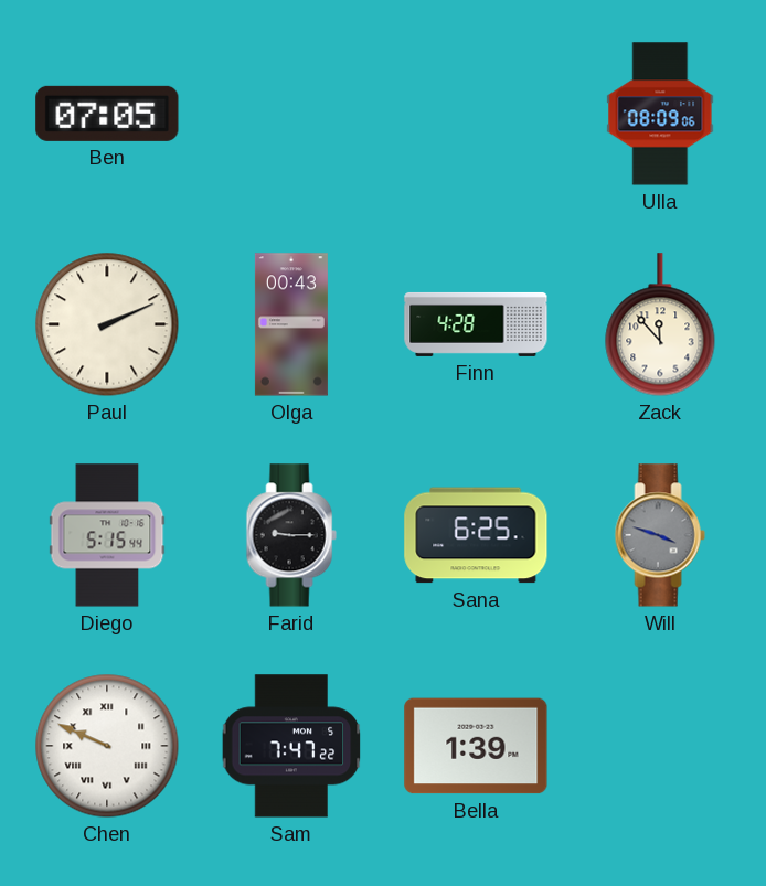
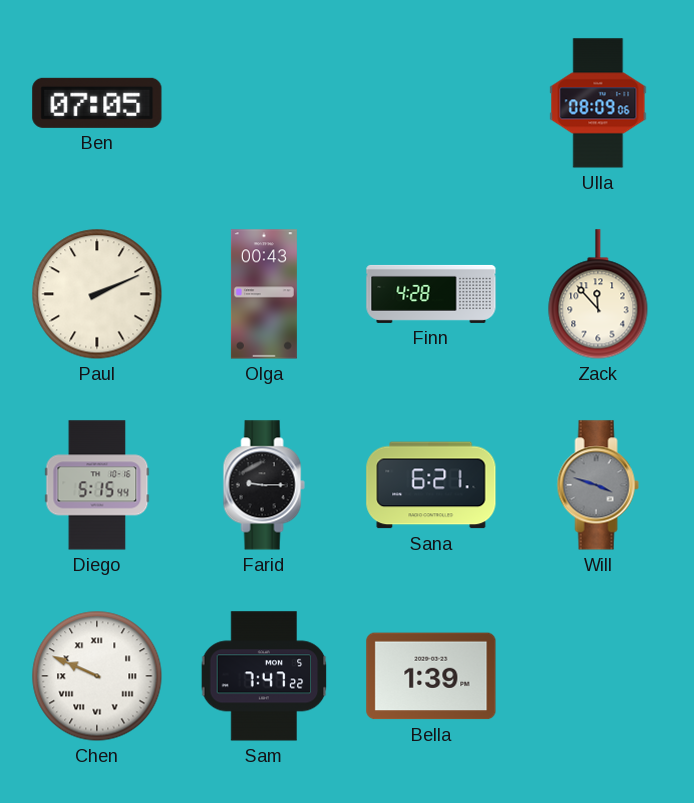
Sana: 6:25 -> 6:21 (431, 485)
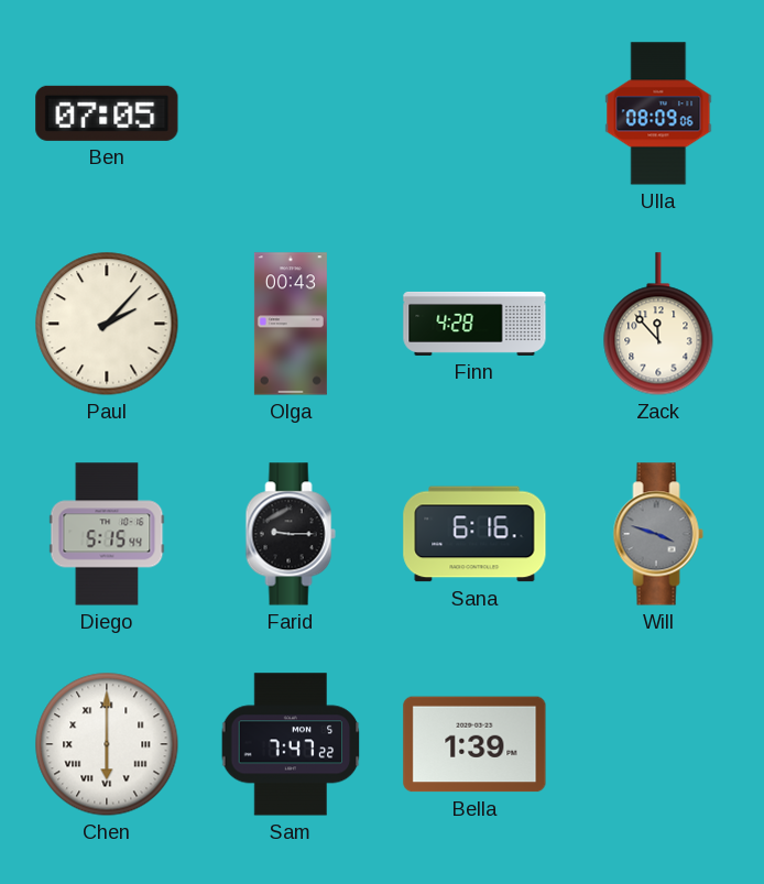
Paul: 2:11 -> 2:07 (107, 324)
Sana: 6:21 -> 6:16 (474, 534)
Chen: 9:49 -> 6:00 (107, 744)
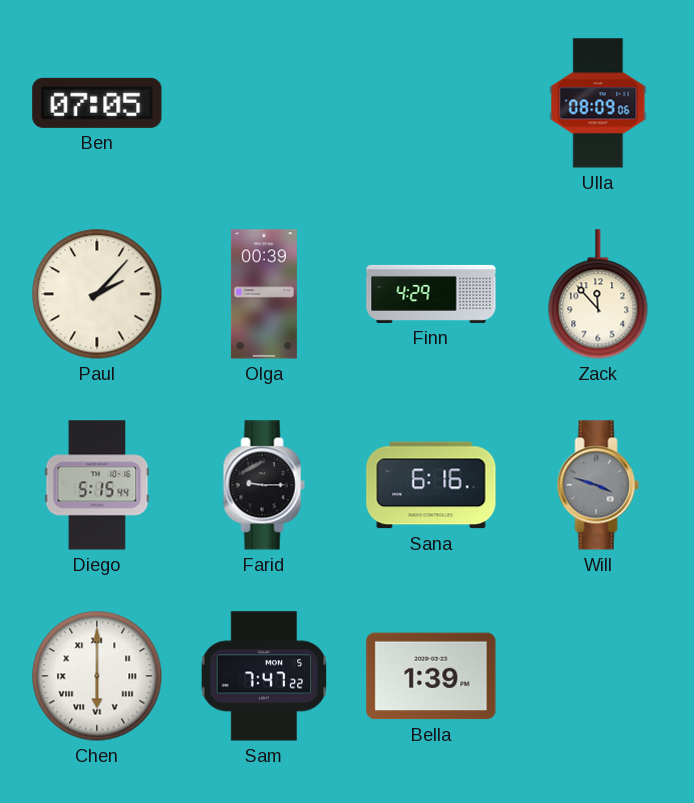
Olga: 00:43 -> 00:39 (264, 294)
Finn: 4:28 -> 4:29 (431, 294)
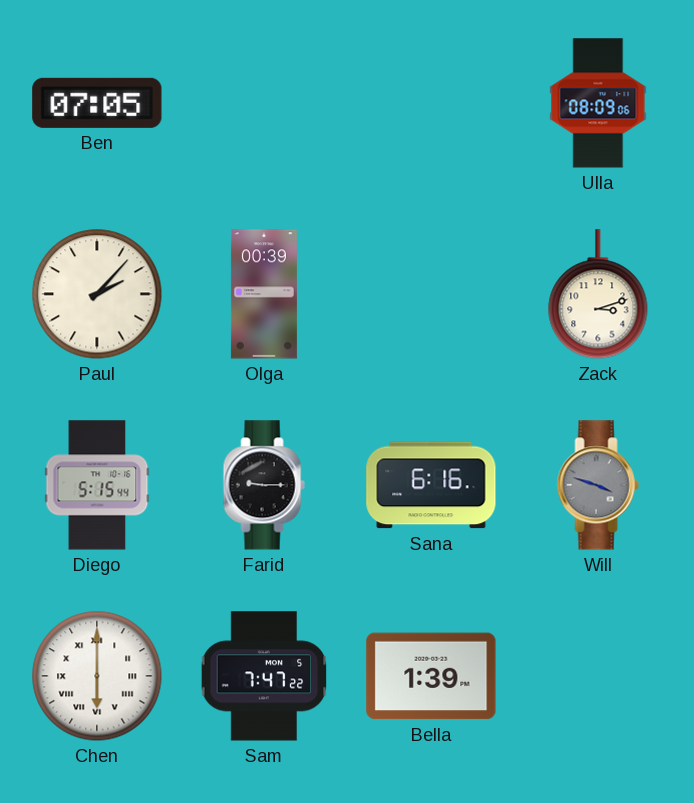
Finn: 4:29 -> none (431, 294)
Zack: 11:53 -> 3:12 (598, 294)
